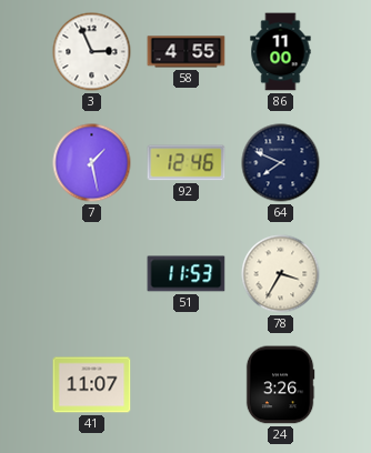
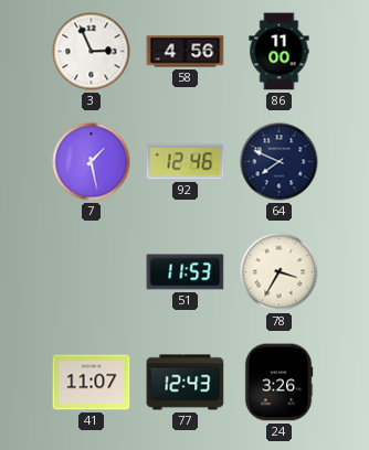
58: 4:55 -> 4:56 (186, 52)
77: none -> 12:43 (186, 383)
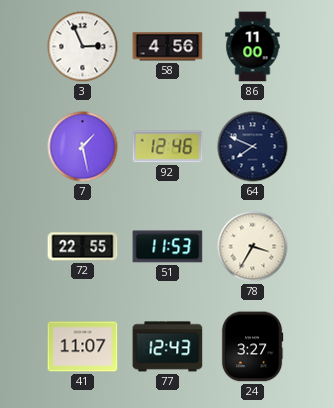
72: none -> 22:55 (83, 247)
24: 3:26 -> 3:27 (252, 347)
